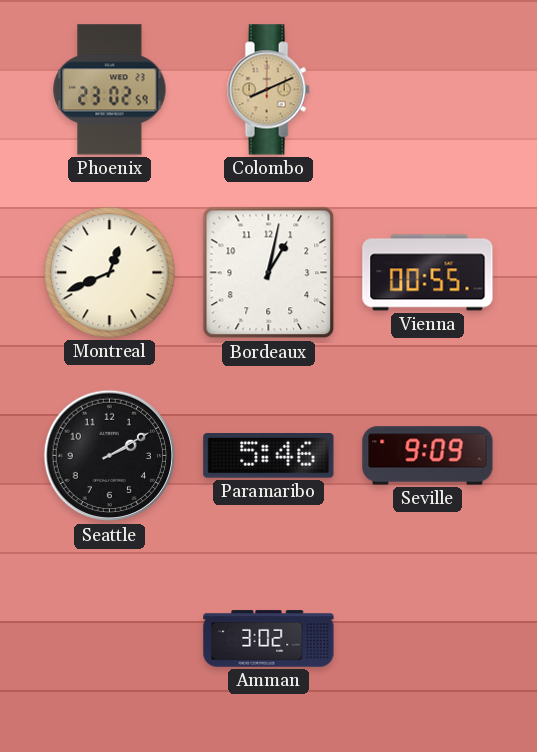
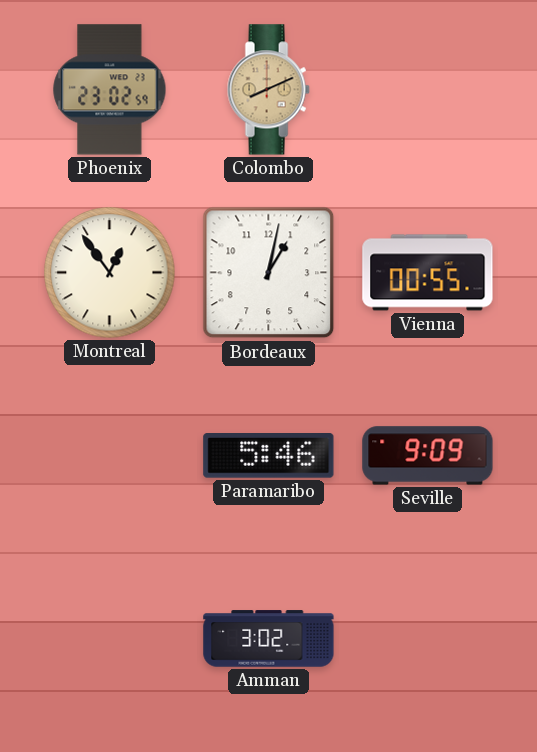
Montreal: 12:41 -> 12:54 (110, 273)
Seattle: 2:10 -> none (110, 456)
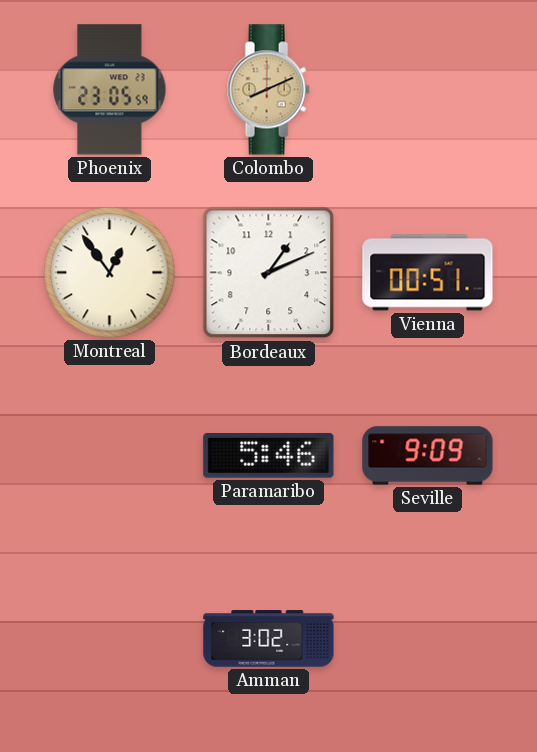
Phoenix: 23:02 -> 23:05 (110, 90)
Bordeaux: 1:02 -> 1:11 (269, 273)
Vienna: 00:55 -> 00:51 (428, 273)
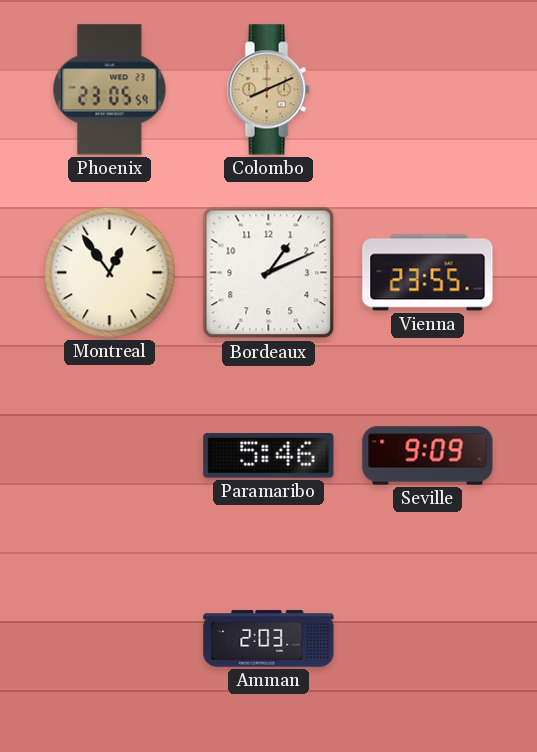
Vienna: 00:51 -> 23:55 (428, 273)
Amman: 3:02 -> 2:03 (269, 639)
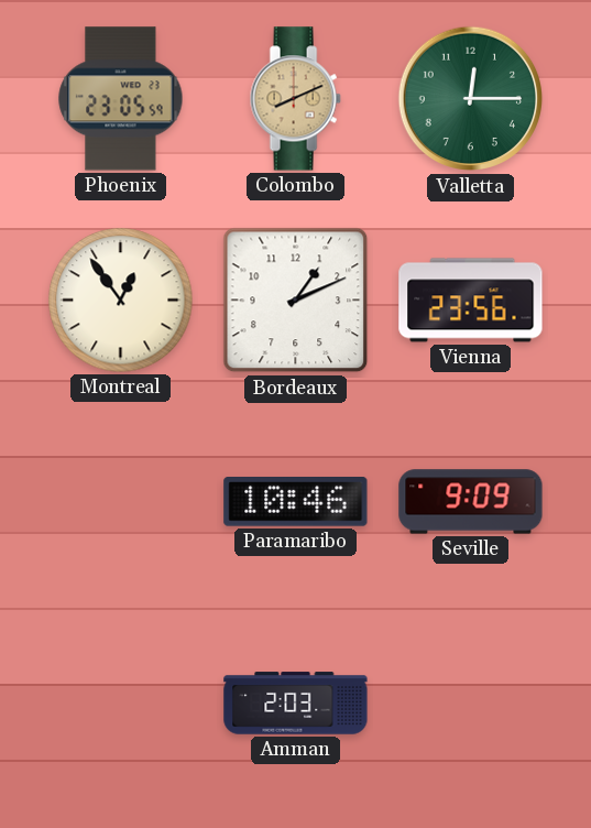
Valletta: none -> 12:15 (471, 99)
Vienna: 23:55 -> 23:56 (471, 301)
Paramaribo: 5:46 -> 10:46 (296, 502)
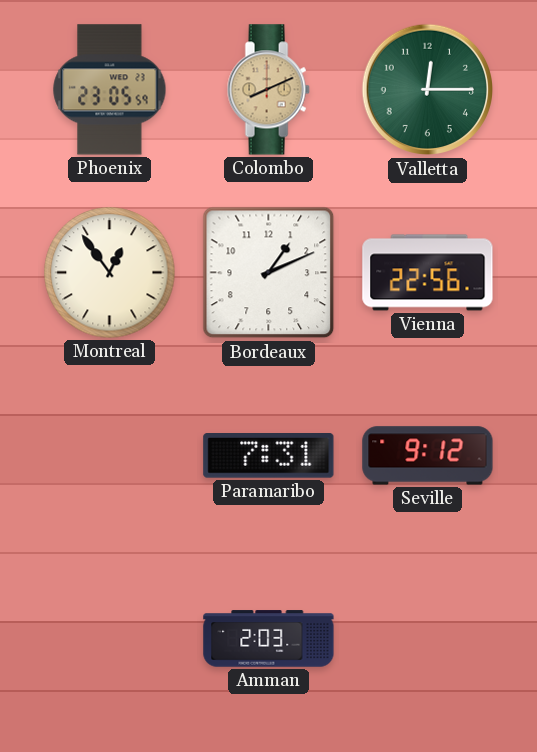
Vienna: 23:56 -> 22:56 (428, 273)
Paramaribo: 10:46 -> 7:31 (269, 456)
Seville: 9:09 -> 9:12 (428, 456)
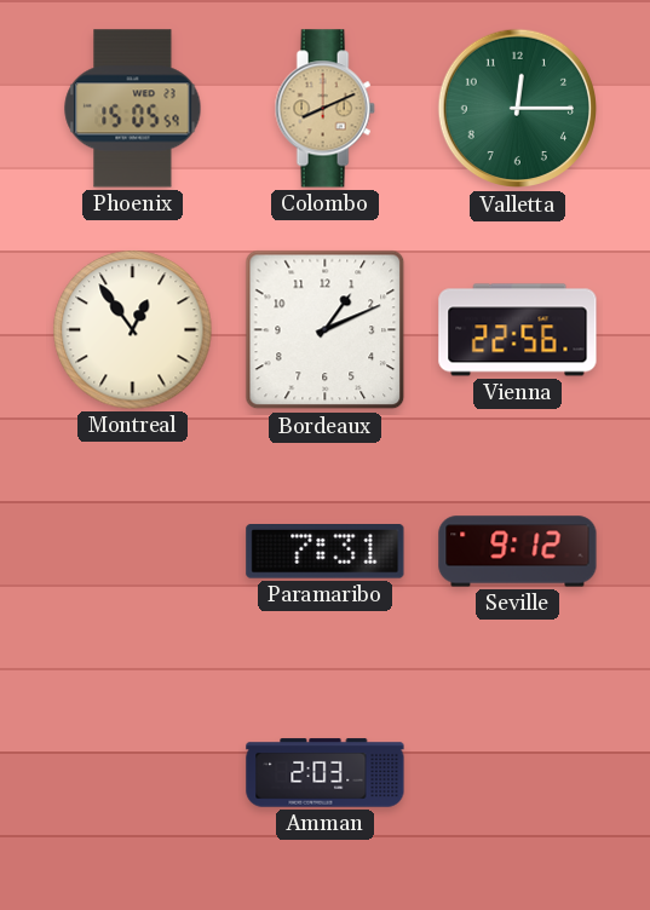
Phoenix: 23:05 -> 15:05 (133, 109)
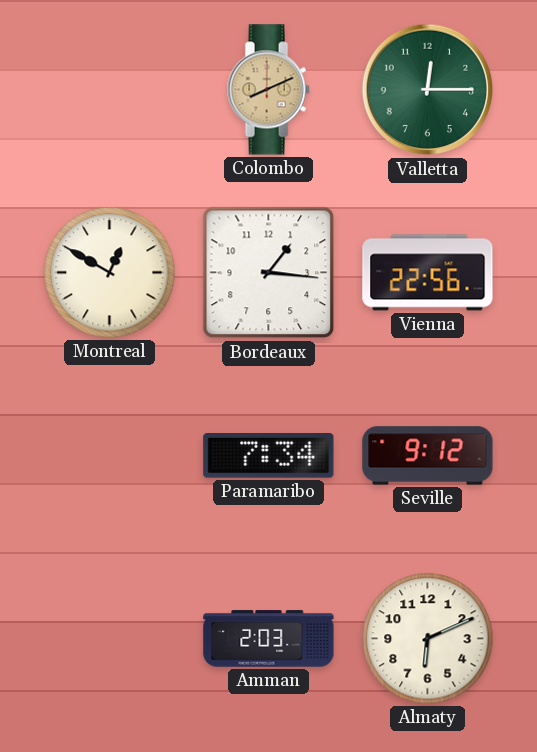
Phoenix: 15:05 -> none (133, 109)
Montreal: 12:54 -> 12:50 (110, 273)
Bordeaux: 1:11 -> 1:16 (269, 273)
Paramaribo: 7:31 -> 7:34 (269, 456)
Almaty: none -> 6:11 (428, 639)
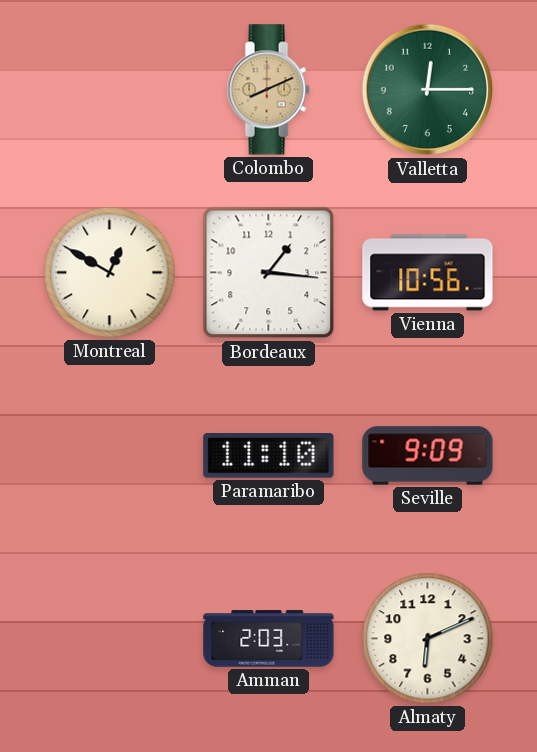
Vienna: 22:56 -> 10:56 (428, 273)
Paramaribo: 7:34 -> 11:10 (269, 456)
Seville: 9:12 -> 9:09 (428, 456)
